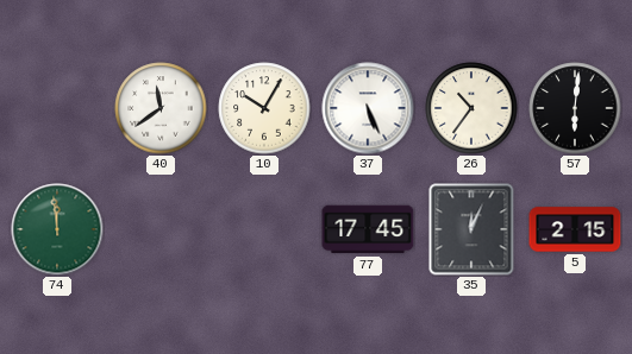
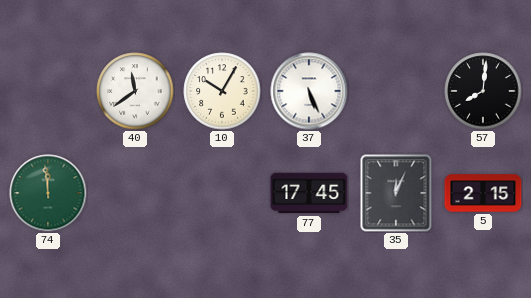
26: 10:36 -> none (471, 108)
57: 6:01 -> 8:01 (483, 91)
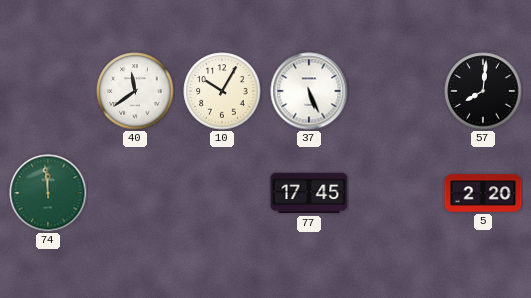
35: 12:04 -> none (396, 193)
5: 2:15 -> 2:20 (483, 193)
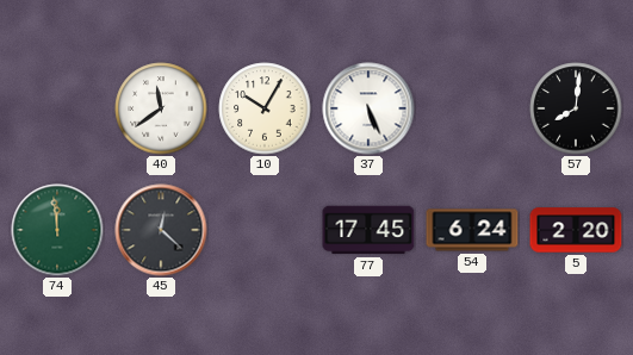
45: none -> 12:22 (161, 230)
54: none -> 6:24 (472, 230)
